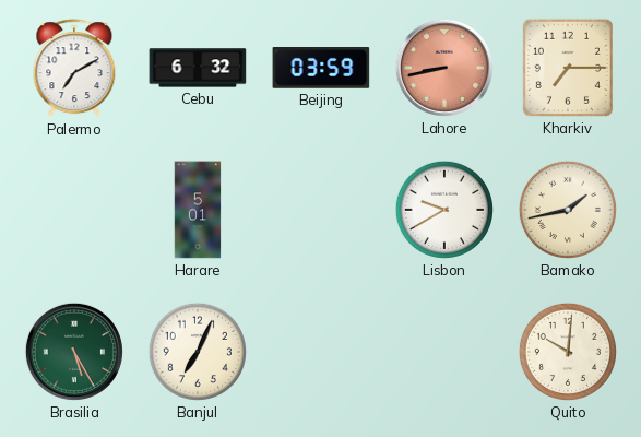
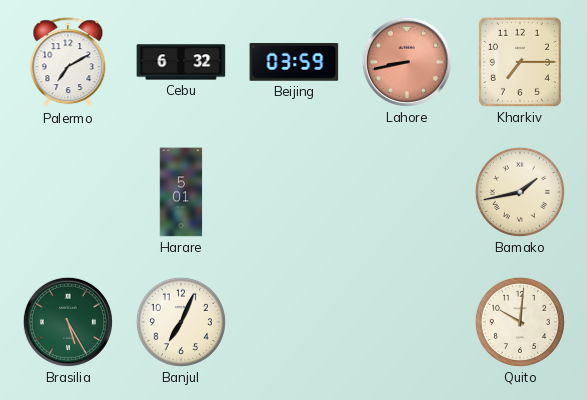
Lisbon: 9:40 -> none (444, 210)
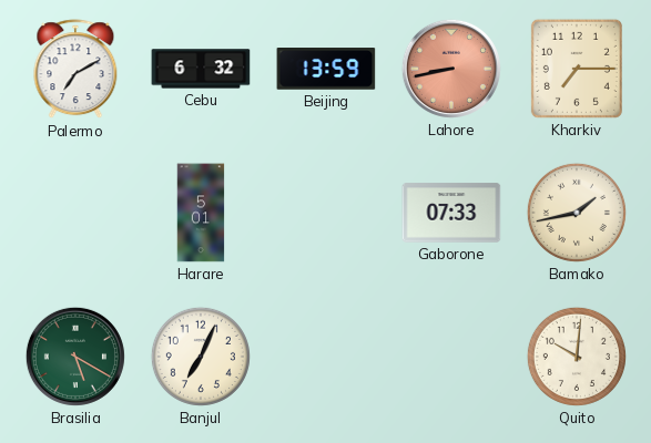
Beijing: 03:59 -> 13:59 (326, 70)
Gaborone: none -> 07:33 (451, 213)
Brasilia: 5:25 -> 5:20 (75, 357)
